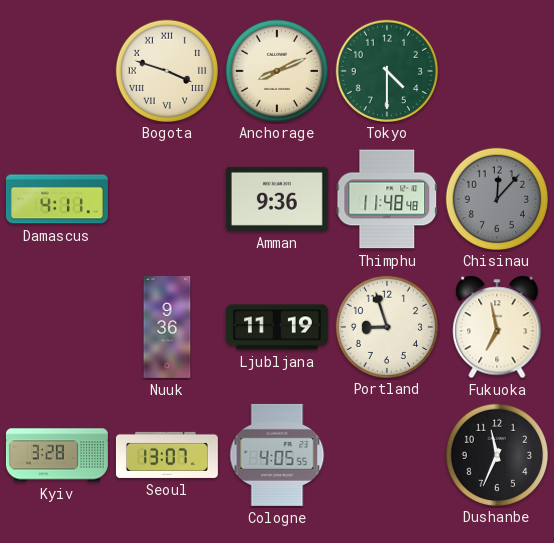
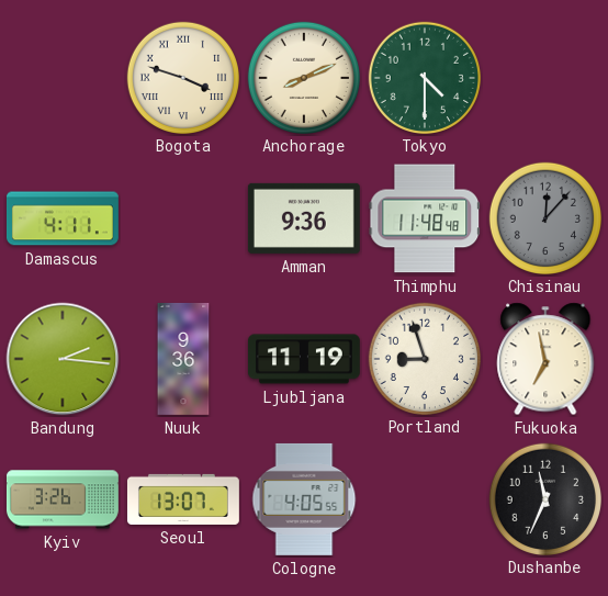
Bandung: none -> 2:16 (63, 359)
Kyiv: 3:28 -> 3:26 (63, 499)
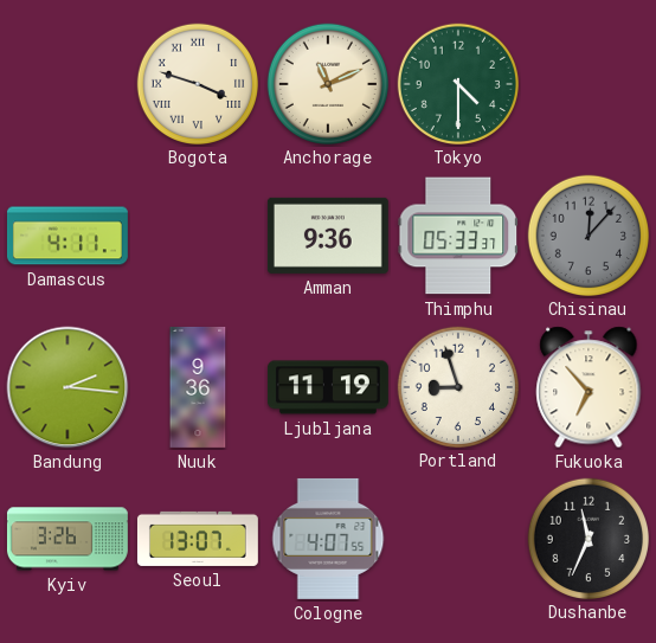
Anchorage: 8:11 -> 11:11 (327, 83)
Thimphu: 11:48 -> 05:33 (458, 236)
Fukuoka: 6:58 -> 6:53 (589, 387)
Cologne: 4:05 -> 4:07 (328, 539)
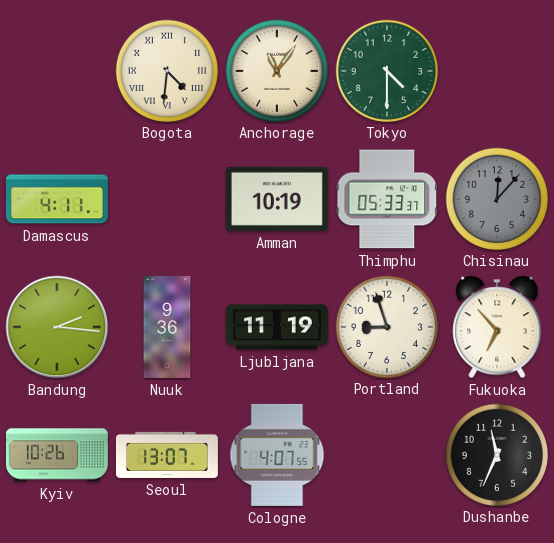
Bogota: 3:48 -> 4:31 (166, 70)
Anchorage: 11:11 -> 11:06 (276, 70)
Amman: 9:36 -> 10:19 (277, 199)
Kyiv: 3:26 -> 10:26 (57, 455)
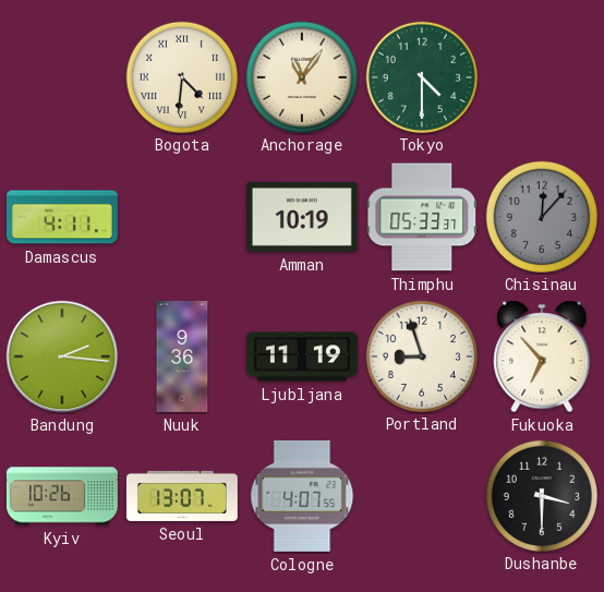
Dushanbe: 11:34 -> 3:30 (541, 495)
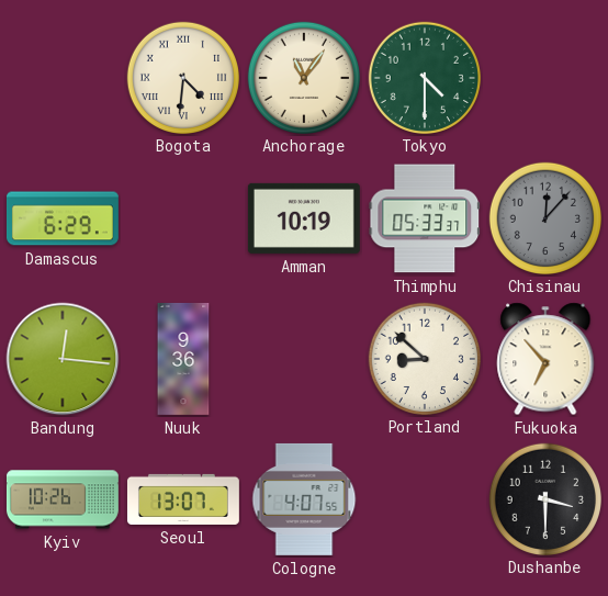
Damascus: 4:11 -> 6:29 (63, 218)
Bandung: 2:16 -> 12:16 (63, 359)
Ljubljana: 11:19 -> none (302, 357)
Portland: 8:57 -> 8:52 (424, 358)
